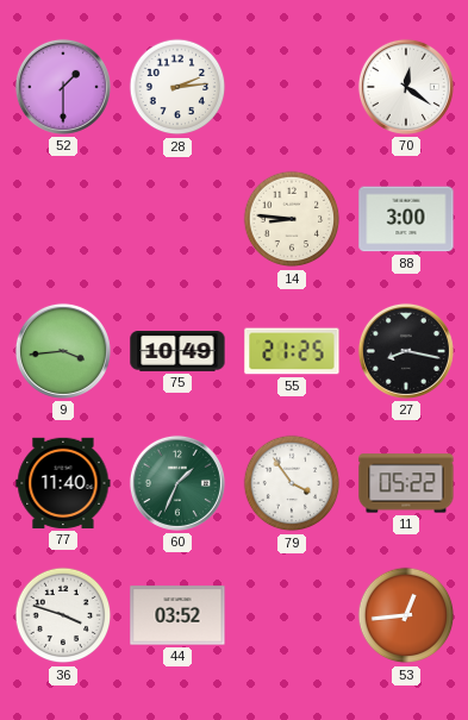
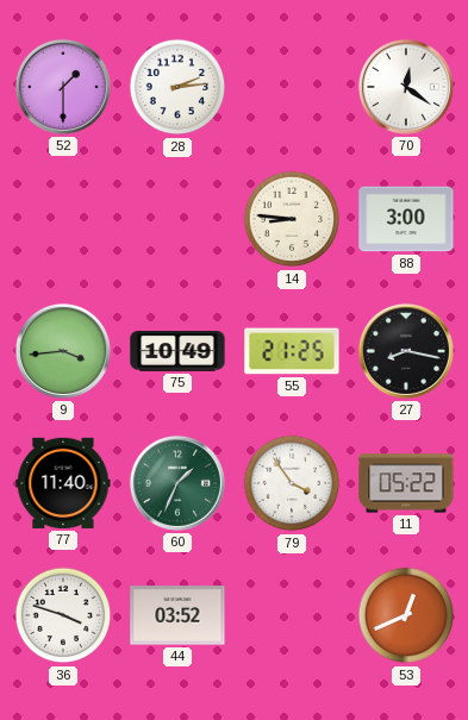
53: 12:44 -> 12:41 (406, 615)
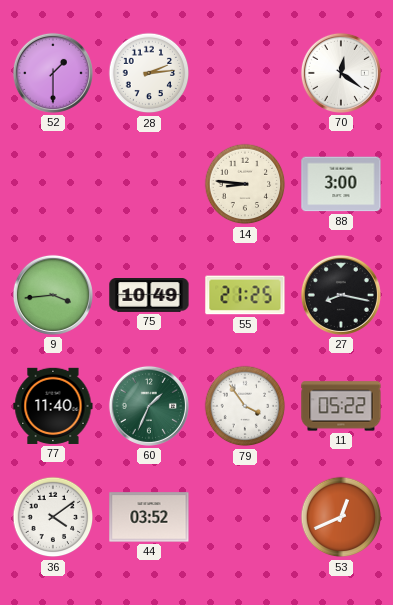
36: 3:48 -> 4:09 (53, 517)
